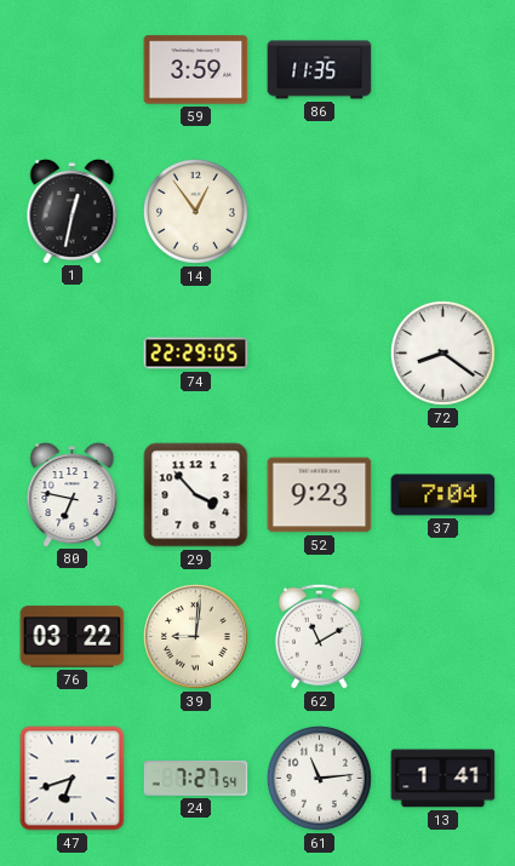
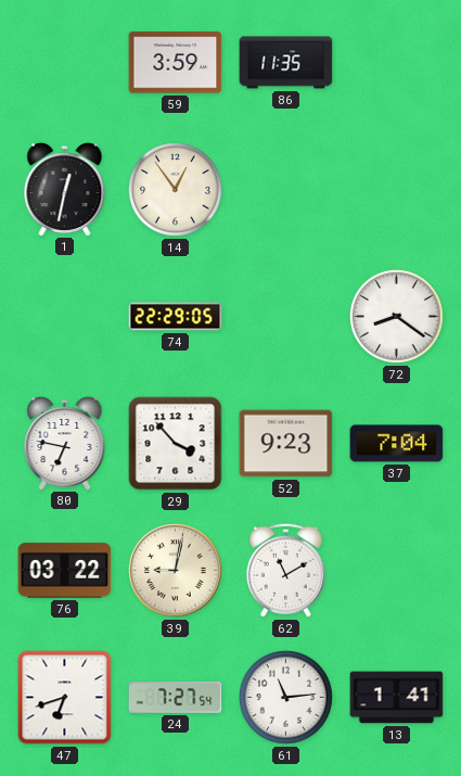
39: 9:01 -> 9:02 (176, 571)
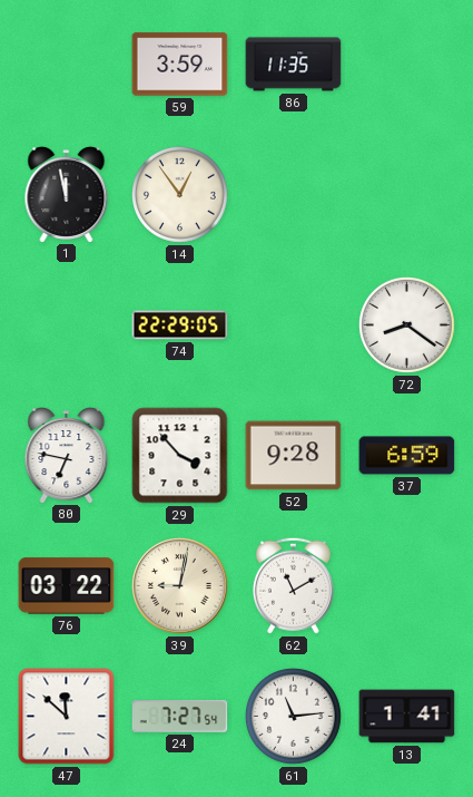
1: 12:32 -> 11:58 (67, 195)
52: 9:23 -> 9:28 (294, 456)
37: 7:04 -> 6:59 (407, 456)
47: 6:42 -> 11:52 (67, 717)
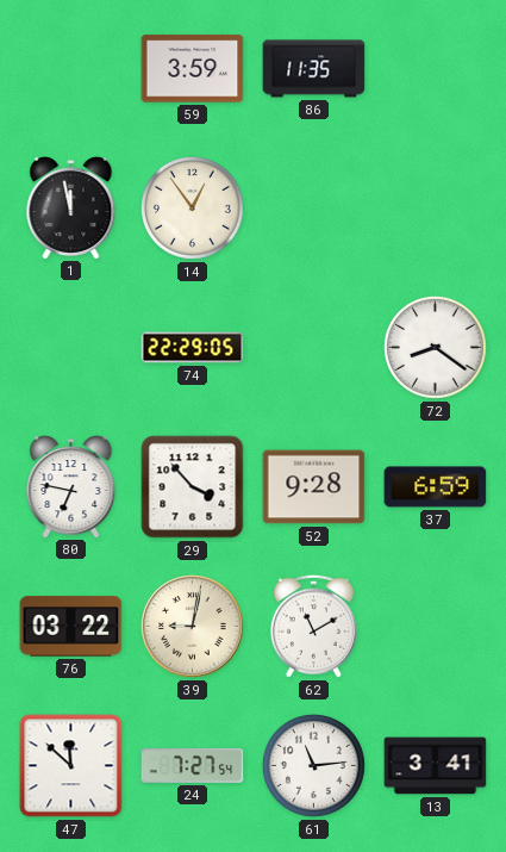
13: 1:41 -> 3:41 (436, 766)
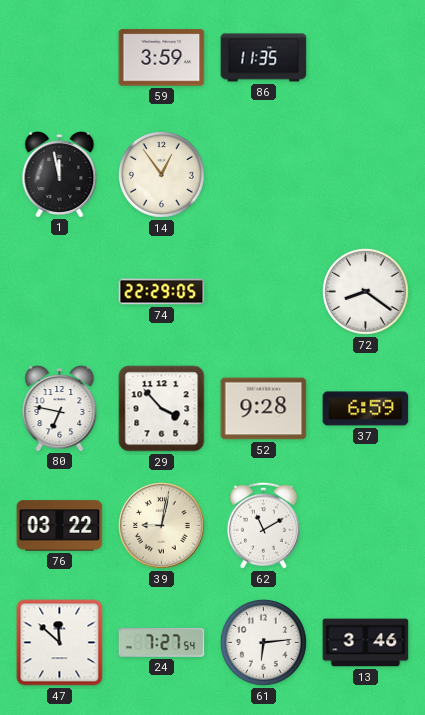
61: 11:14 -> 6:14 (263, 642)
13: 3:41 -> 3:46 (366, 643)
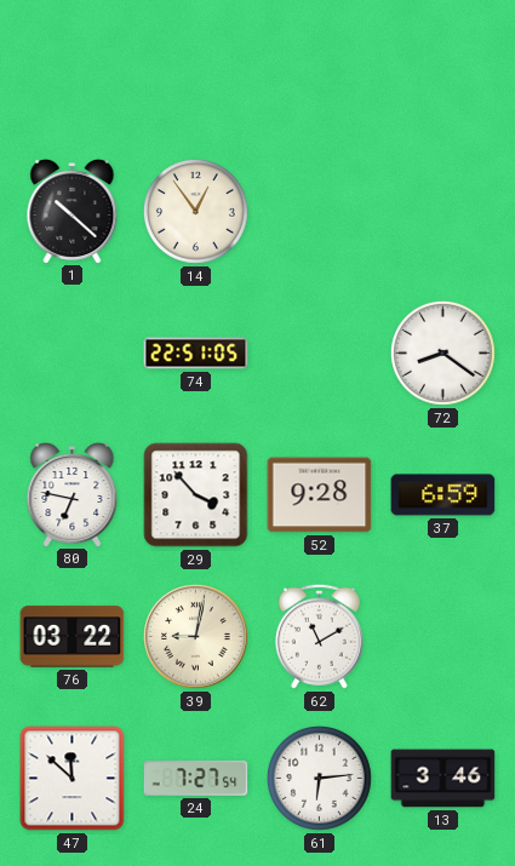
59: 3:59 -> none (162, 58)
86: 11:35 -> none (264, 58)
1: 11:58 -> 10:22 (73, 212)
74: 22:29 -> 22:51 (196, 354)
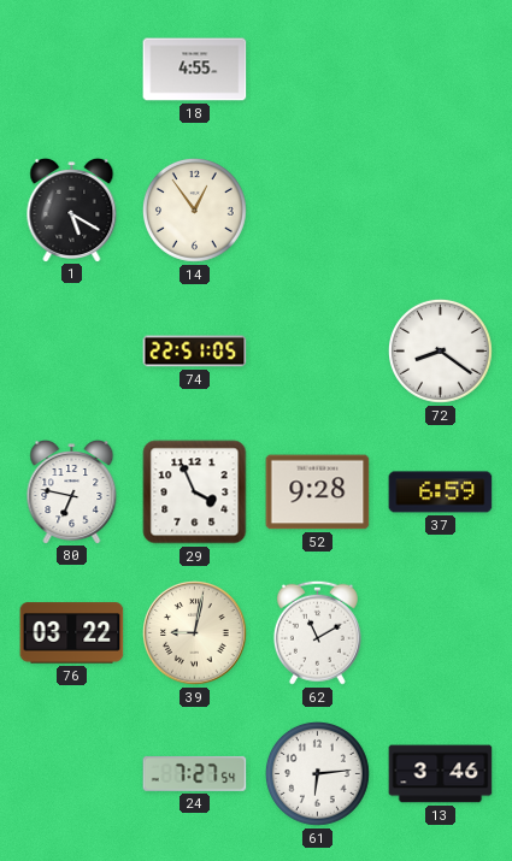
18: none -> 4:55 (195, 70)
1: 10:22 -> 5:20 (72, 211)
29: 3:53 -> 3:56 (195, 493)
47: 11:52 -> none (73, 779)
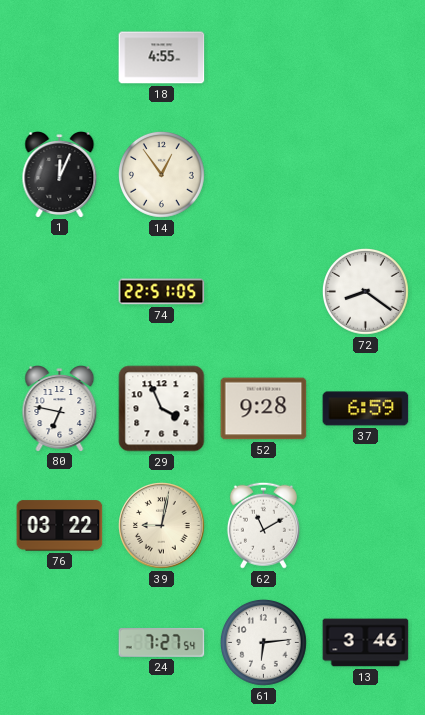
1: 5:20 -> 12:04 (60, 175)
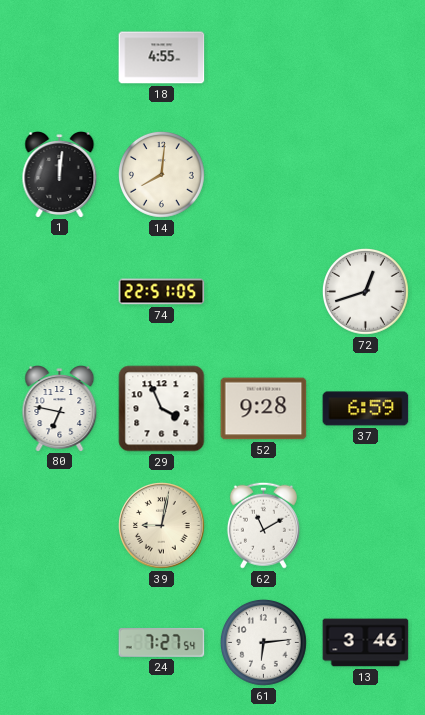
1: 12:04 -> 12:01 (60, 175)
14: 12:54 -> 8:01 (161, 174)
72: 8:21 -> 12:42 (365, 291)
76: 03:22 -> none (60, 526)
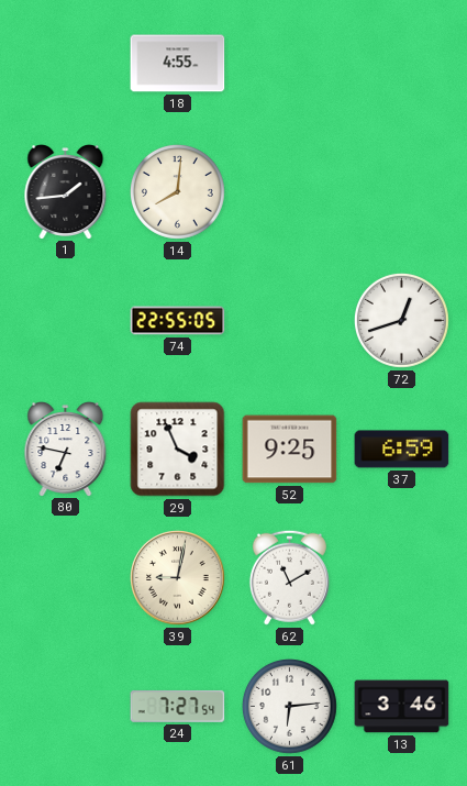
1: 12:01 -> 1:44 (66, 192)
74: 22:51 -> 22:55 (178, 321)
52: 9:28 -> 9:25 (290, 450)
